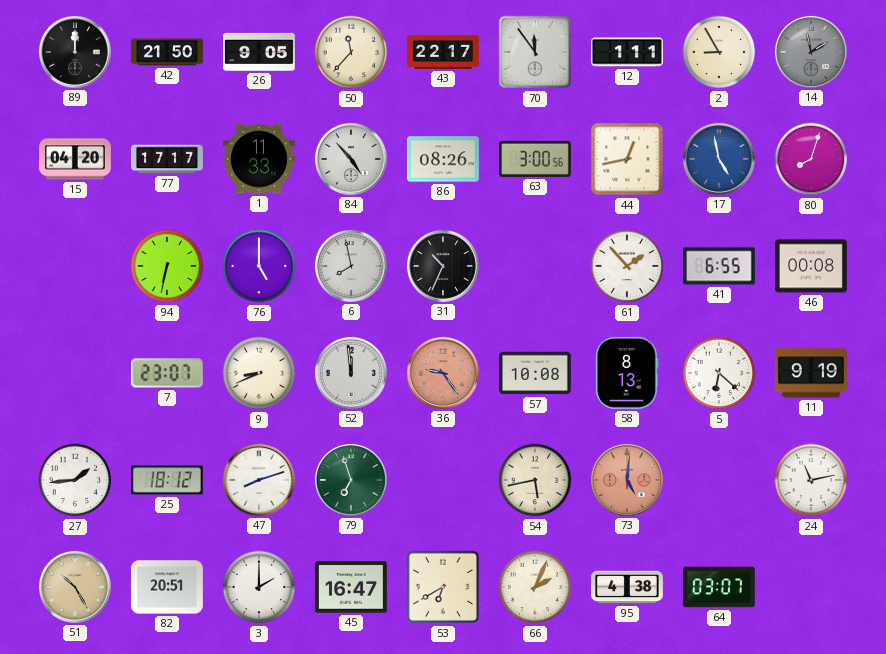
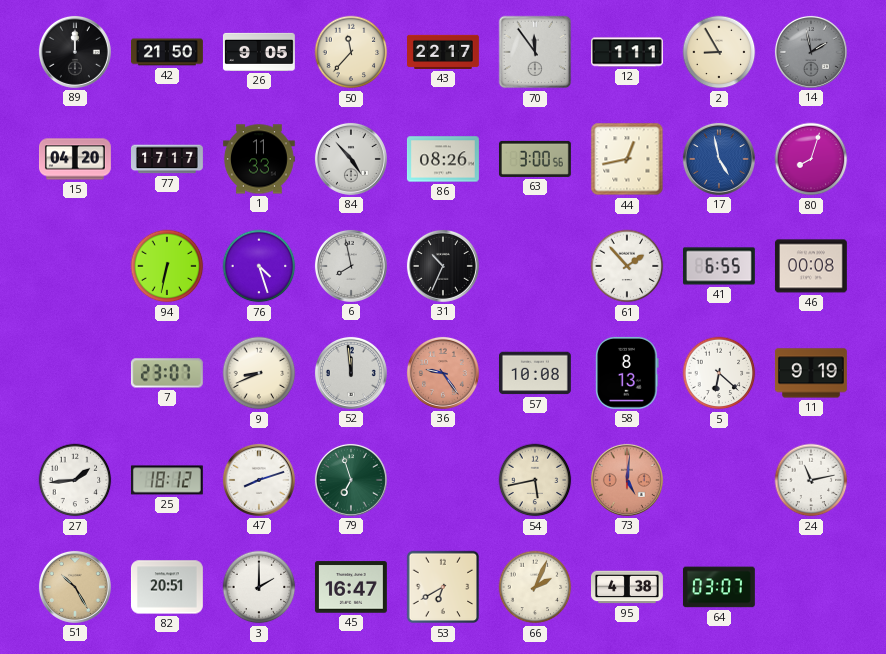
76: 5:00 -> 4:27 (259, 266)
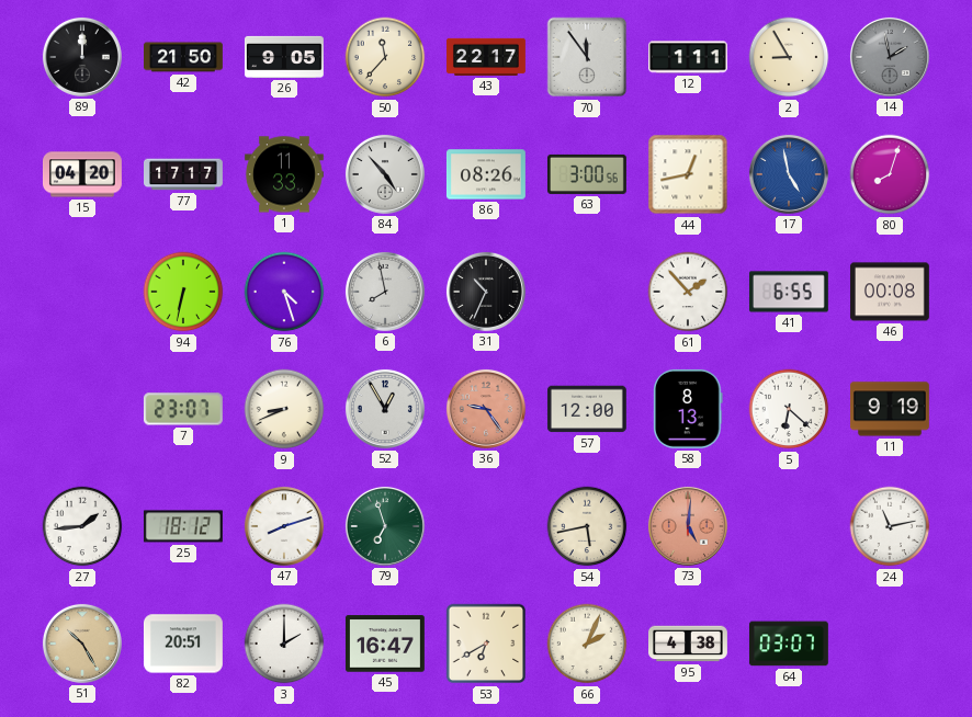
52: 11:59 -> 12:55 (385, 409)
57: 10:08 -> 12:00 (587, 409)
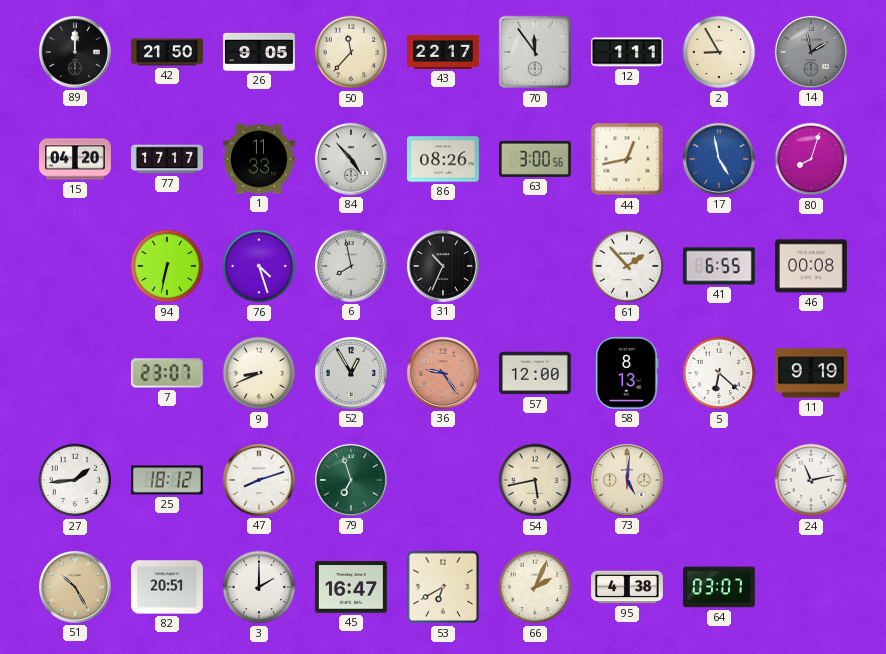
73 dial: salmon -> cream (627, 480)
